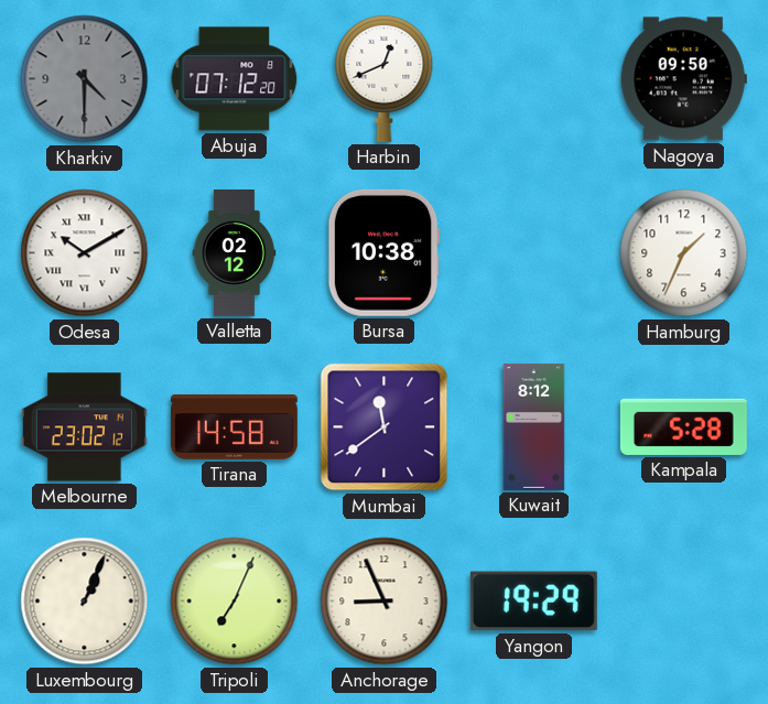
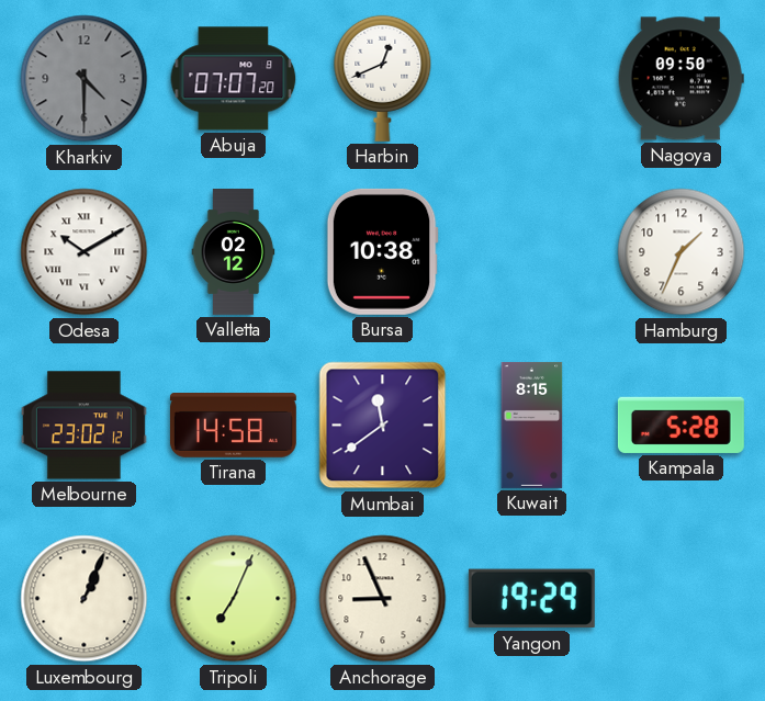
Abuja: 07:12 -> 07:07 (234, 79)
Kuwait: 8:12 -> 8:15 (532, 425)
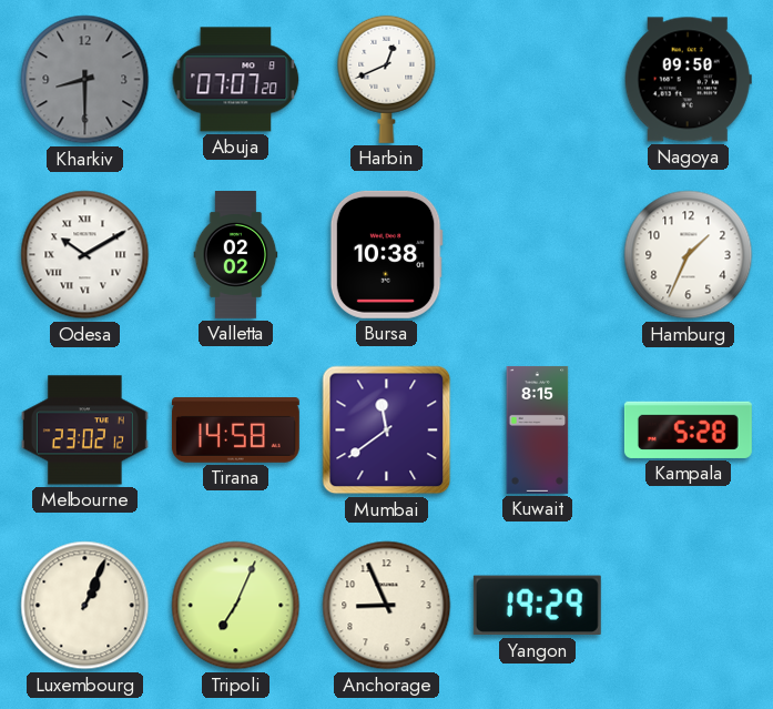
Kharkiv: 4:30 -> 8:30 (85, 80)
Valletta: 02:12 -> 02:02 (236, 255)
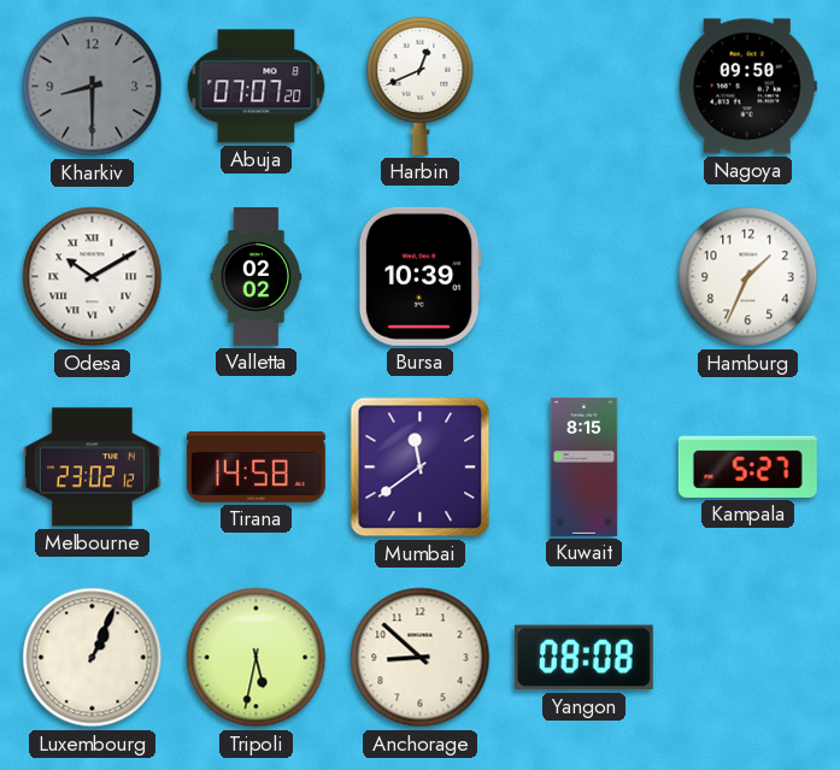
Bursa: 10:38 -> 10:39 (419, 276)
Kampala: 5:28 -> 5:27 (747, 466)
Tripoli: 7:04 -> 5:32 (257, 658)
Anchorage: 8:56 -> 8:52 (421, 658)
Yangon: 19:29 -> 08:08 (583, 658)
